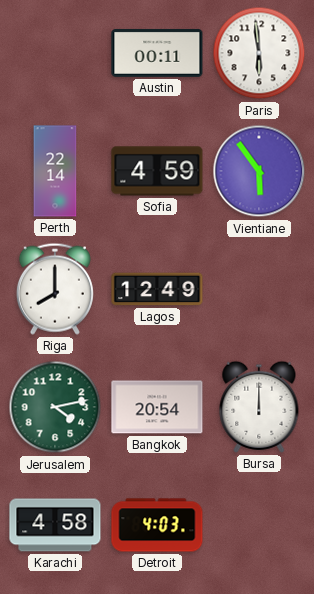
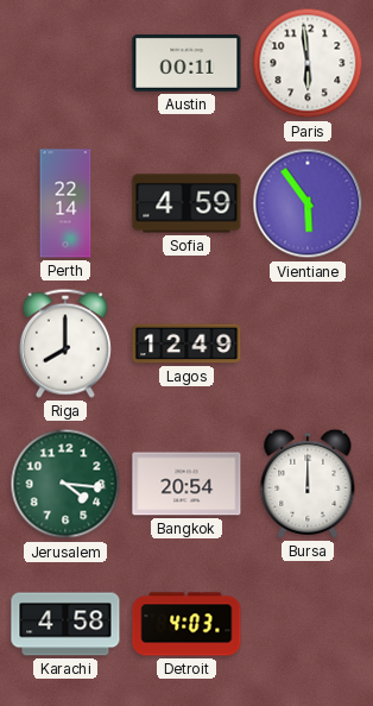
Jerusalem: 4:13 -> 4:16 (65, 484)
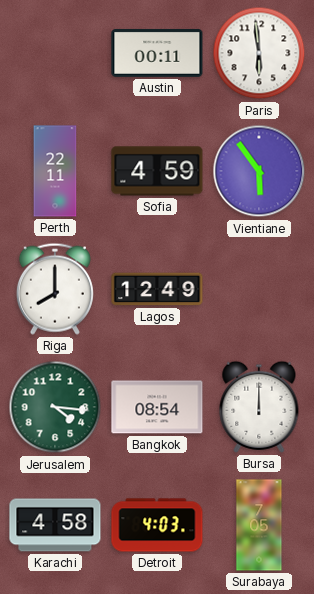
Perth: 22:14 -> 22:11 (55, 171)
Bangkok: 20:54 -> 08:54 (157, 407)
Surabaya: none -> 7:05 (259, 525)
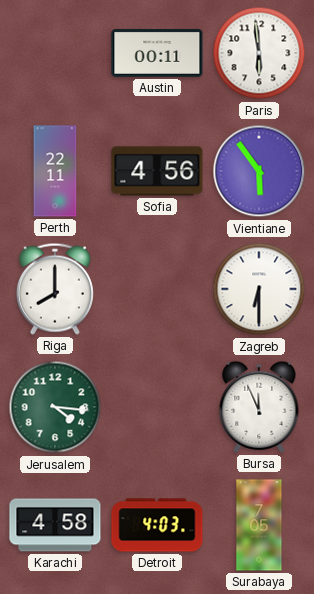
Sofia: 4:59 -> 4:56 (157, 171)
Lagos: 12:49 -> none (157, 289)
Zagreb: none -> 6:30 (259, 289)
Bangkok: 08:54 -> none (157, 407)
Bursa: 12:00 -> 11:56 (259, 407)
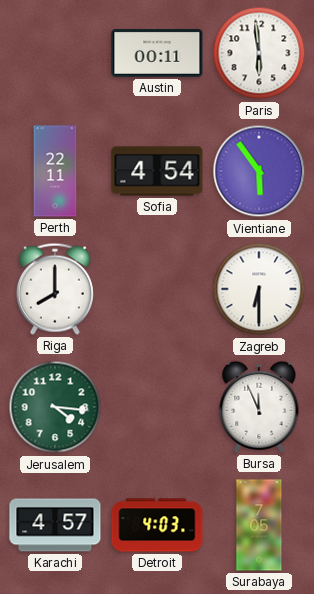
Sofia: 4:56 -> 4:54 (157, 171)
Karachi: 4:58 -> 4:57 (55, 525)
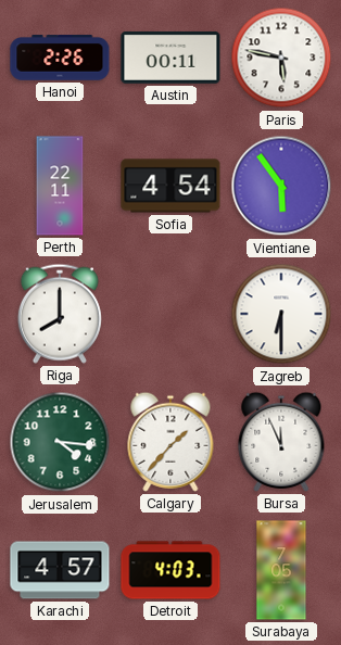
Hanoi: none -> 2:26 (60, 58)
Paris: 5:59 -> 5:47 (281, 58)
Calgary: none -> 1:37 (171, 442)
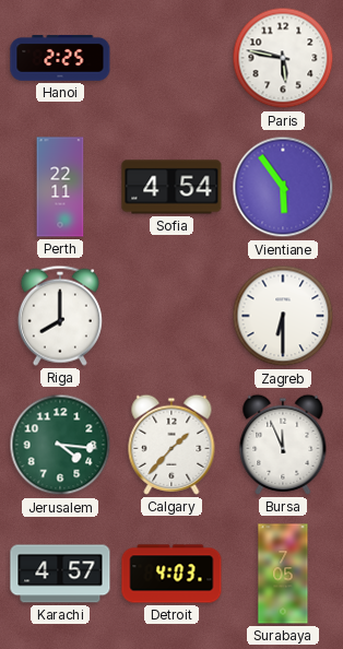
Hanoi: 2:26 -> 2:25 (60, 58)
Austin: 00:11 -> none (171, 58)
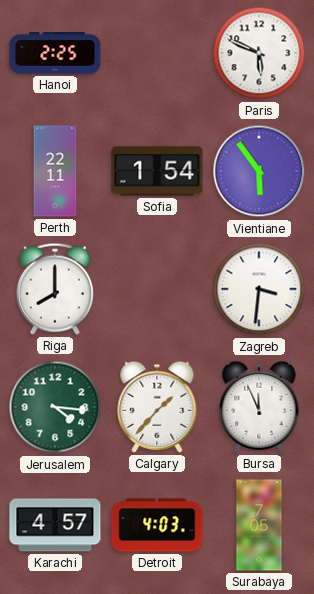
Paris: 5:47 -> 5:49 (259, 53)
Sofia: 4:54 -> 1:54 (157, 171)
Zagreb: 6:30 -> 3:31 (259, 289)
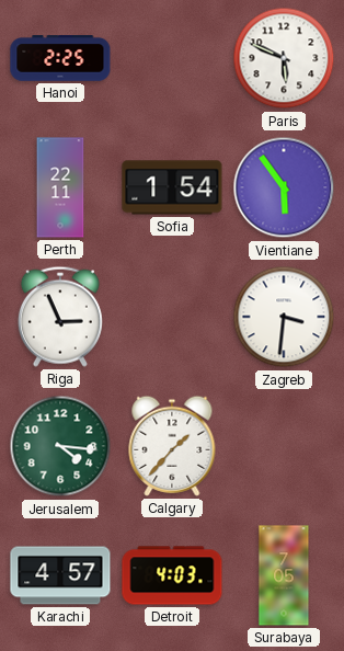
Riga: 8:00 -> 2:56 (60, 317)
Bursa: 11:56 -> none (259, 407)
